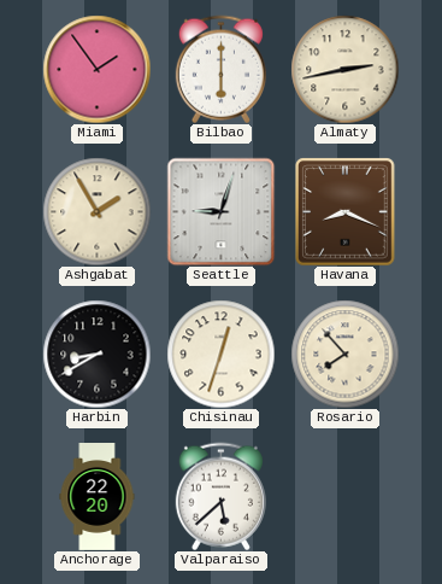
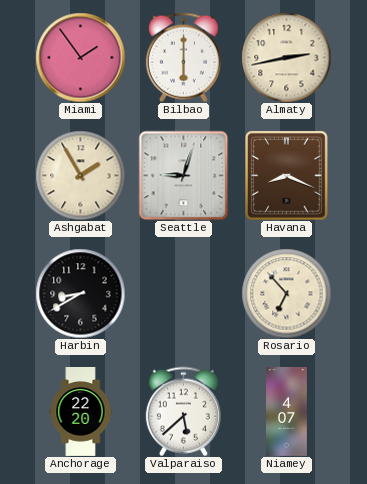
Chisinau: 12:33 -> none (220, 354)
Rosario: 7:53 -> 6:53 (286, 293)
Niamey: none -> 4:07 (287, 412)
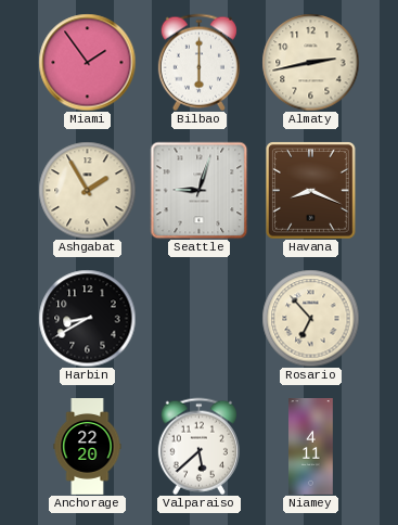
Niamey: 4:07 -> 4:11 (311, 447)
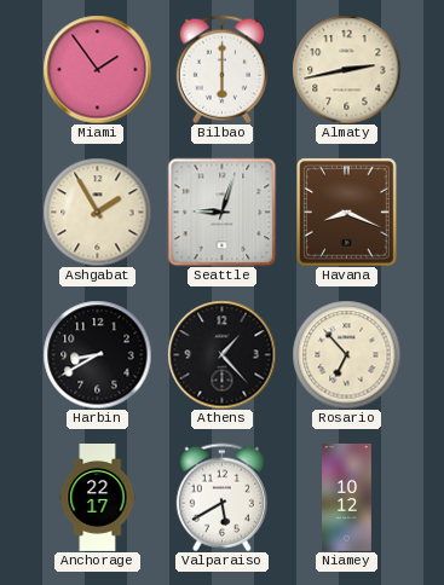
Athens: none -> 1:23 (221, 354)
Anchorage: 22:20 -> 22:17 (98, 498)
Valparaiso: 5:38 -> 5:40 (221, 497)
Niamey: 4:11 -> 10:12 (347, 498)
